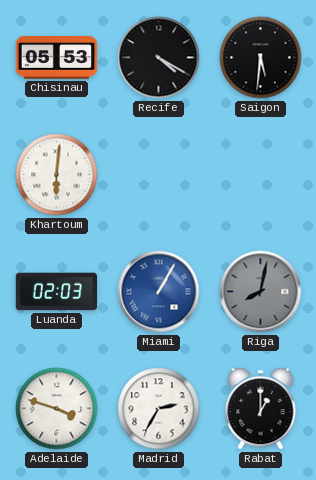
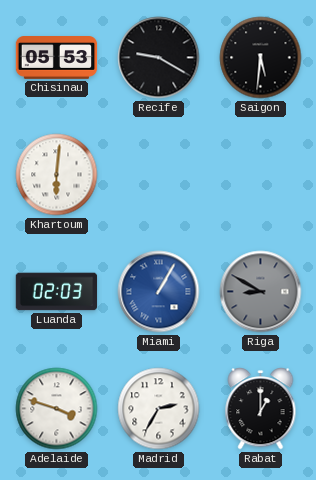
Recife: 4:20 -> 9:20 (159, 58)
Riga: 8:02 -> 8:50 (261, 292)
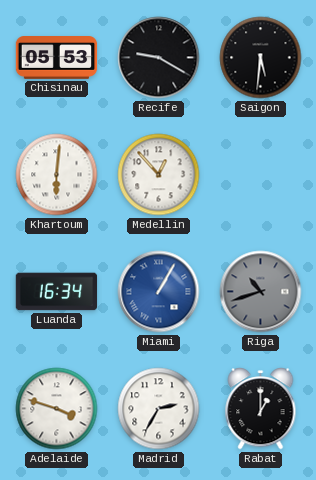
Medellin: none -> 12:53 (159, 175)
Luanda: 02:03 -> 16:34 (57, 292)
Riga: 8:50 -> 10:42 (261, 292)
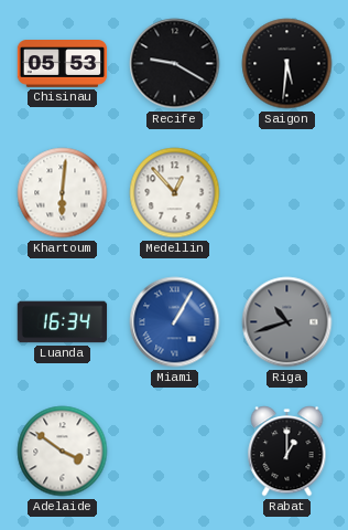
Adelaide: 3:48 -> 3:51 (63, 452)
Madrid: 2:35 -> none (159, 409)
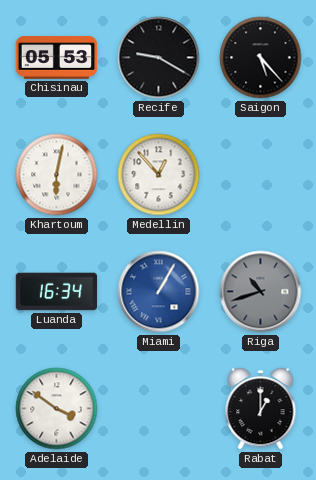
Saigon: 5:31 -> 5:23 (261, 58)
Khartoum: 6:01 -> 6:02 (57, 175)
